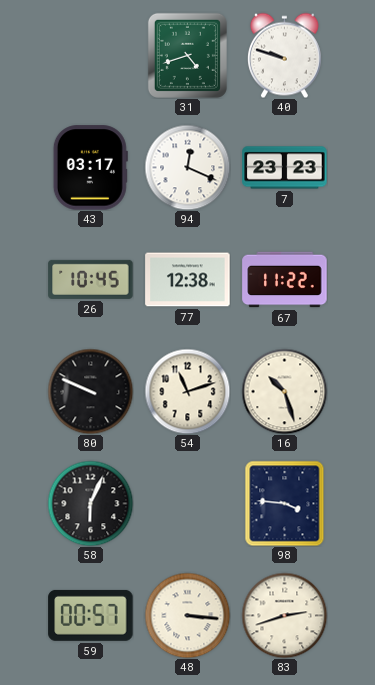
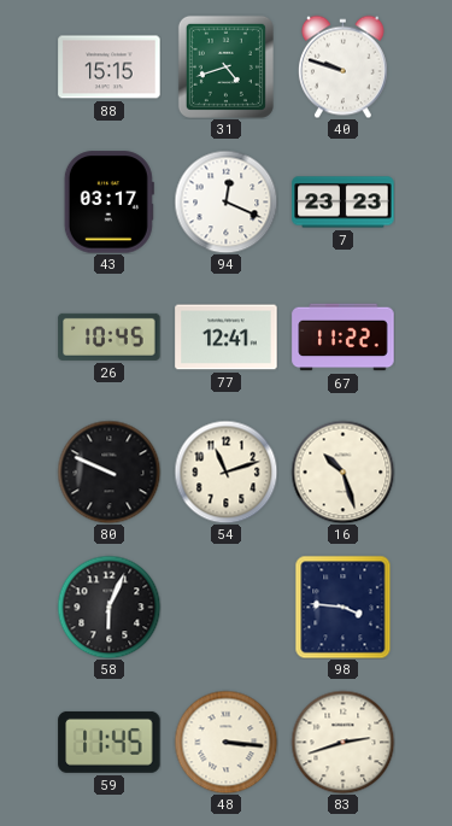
88: none -> 15:15 (110, 68)
77: 12:38 -> 12:41 (227, 338)
59: 00:57 -> 11:45 (110, 742)
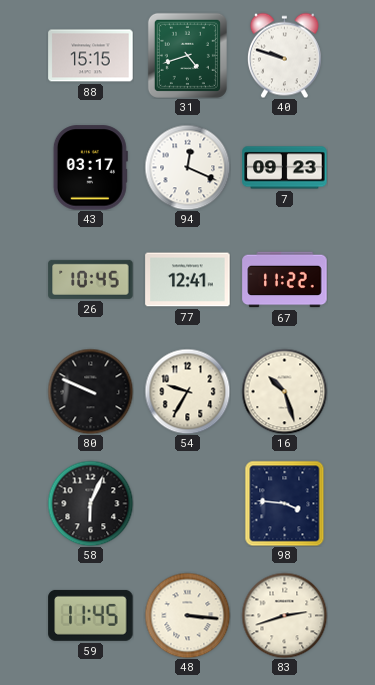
7: 23:23 -> 09:23 (285, 168)
54: 11:12 -> 9:35 (187, 391)
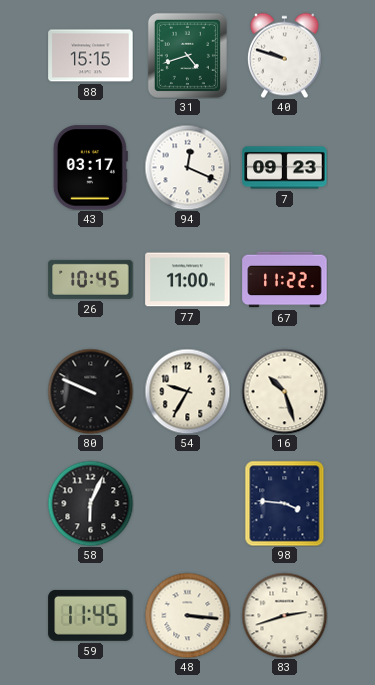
77: 12:41 -> 11:00 (188, 280)
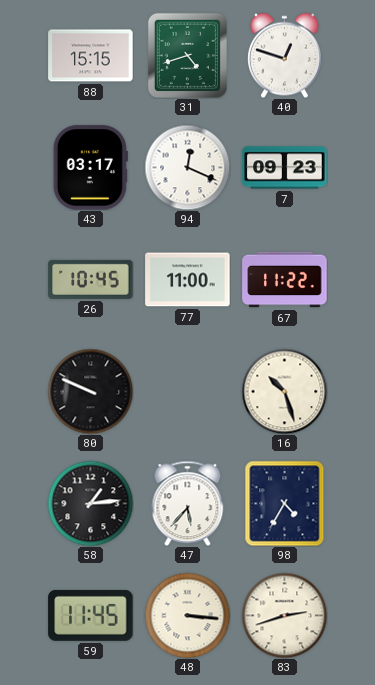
40: 9:48 -> 12:48 (284, 55)
54: 9:35 -> none (187, 391)
58: 6:04 -> 1:14 (90, 503)
47: none -> 5:37 (188, 503)
98: 3:46 -> 4:35 (285, 503)
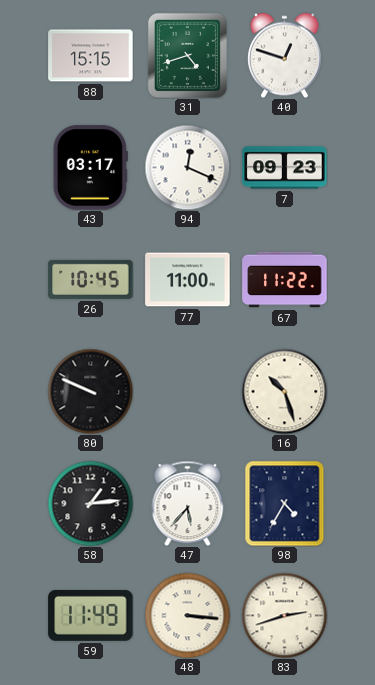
59: 11:45 -> 11:49 (91, 615)
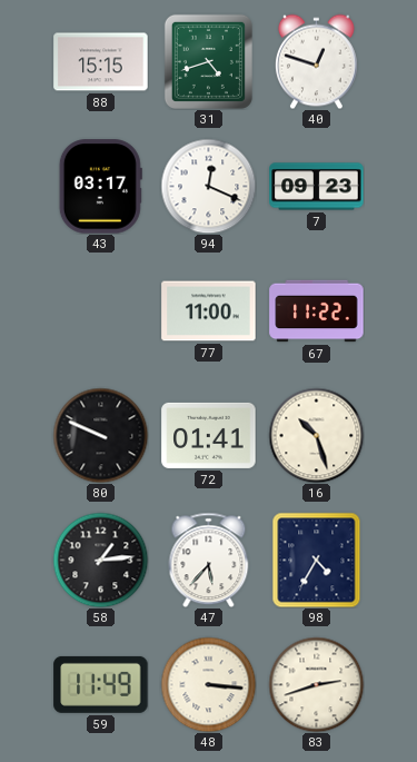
26: 10:45 -> none (91, 279)
72: none -> 01:41 (209, 435)
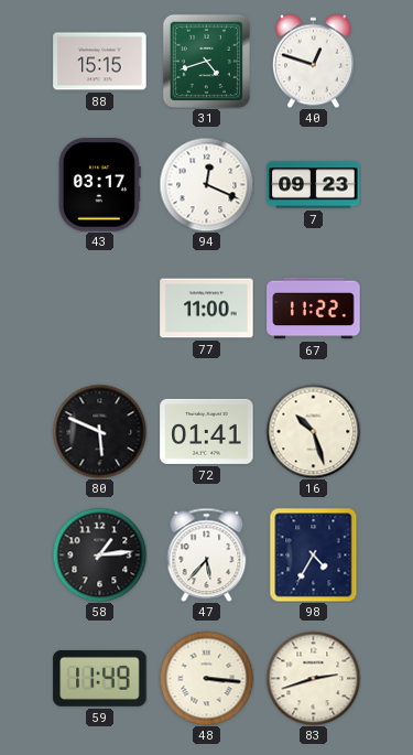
80: 9:49 -> 5:49 (99, 431)
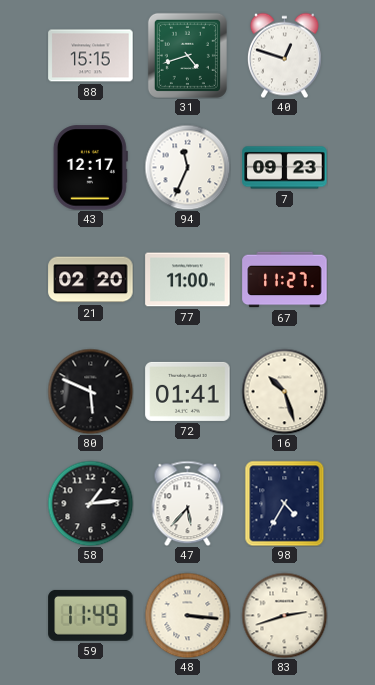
43: 03:17 -> 12:17 (90, 168)
94: 12:19 -> 11:34 (187, 167)
21: none -> 02:20 (91, 280)
67: 11:22 -> 11:27 (285, 280)
